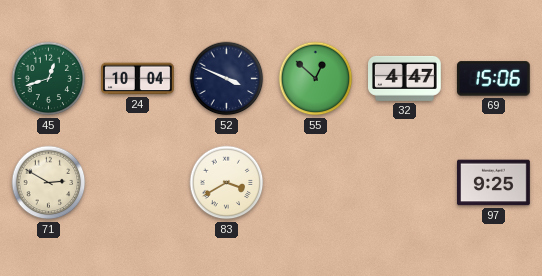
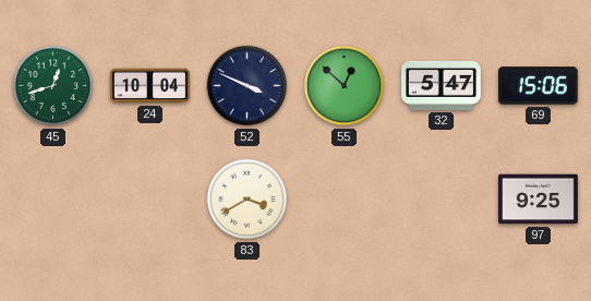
32: 4:47 -> 5:47 (442, 85)
71: 2:50 -> none (49, 183)
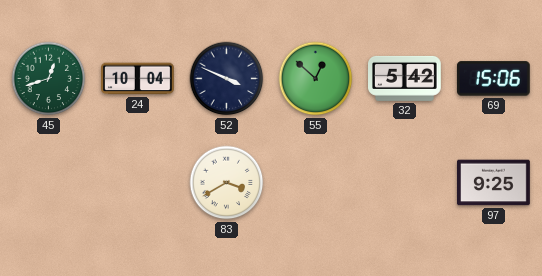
32: 5:47 -> 5:42 (405, 78)
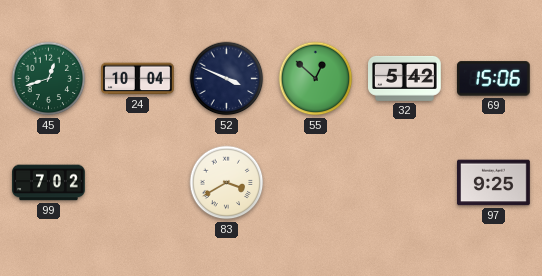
99: none -> 7:02 (49, 183)
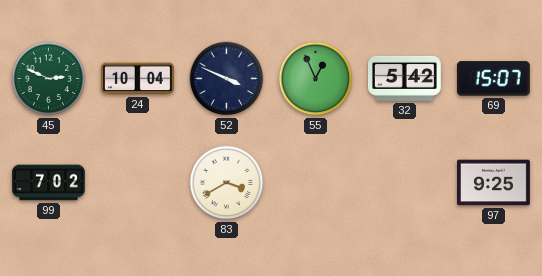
45: 12:42 -> 2:49 (49, 79)
55: 12:52 -> 12:56 (316, 79)
69: 15:06 -> 15:07 (493, 79)
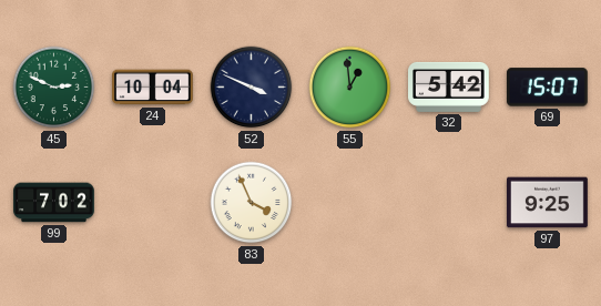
55: 12:56 -> 12:59 (350, 88)
83: 3:40 -> 3:56 (252, 203)
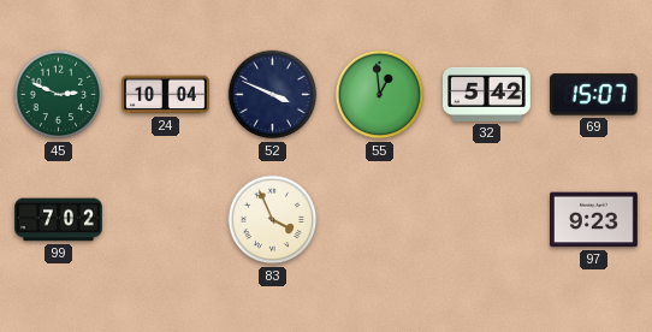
97: 9:25 -> 9:23 (594, 220)
